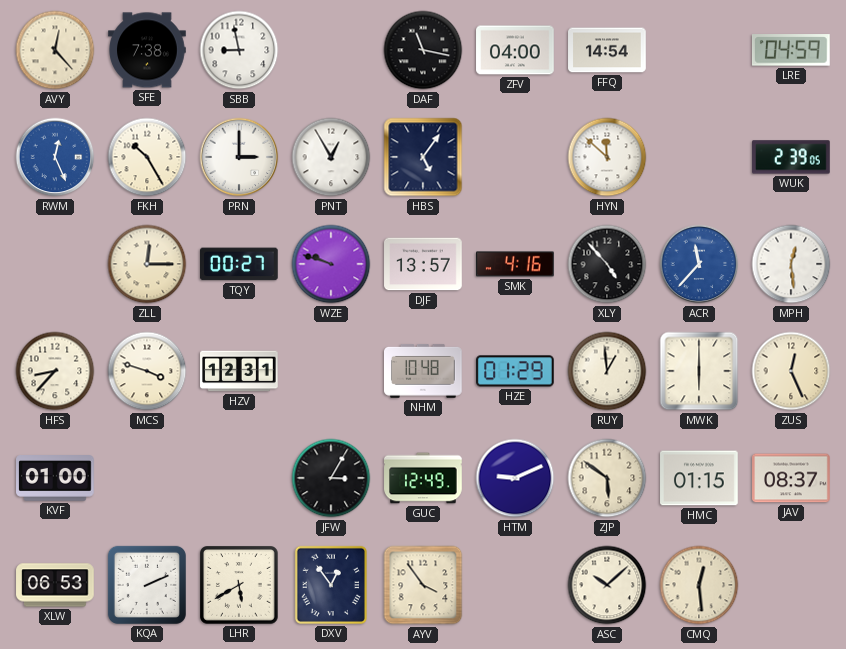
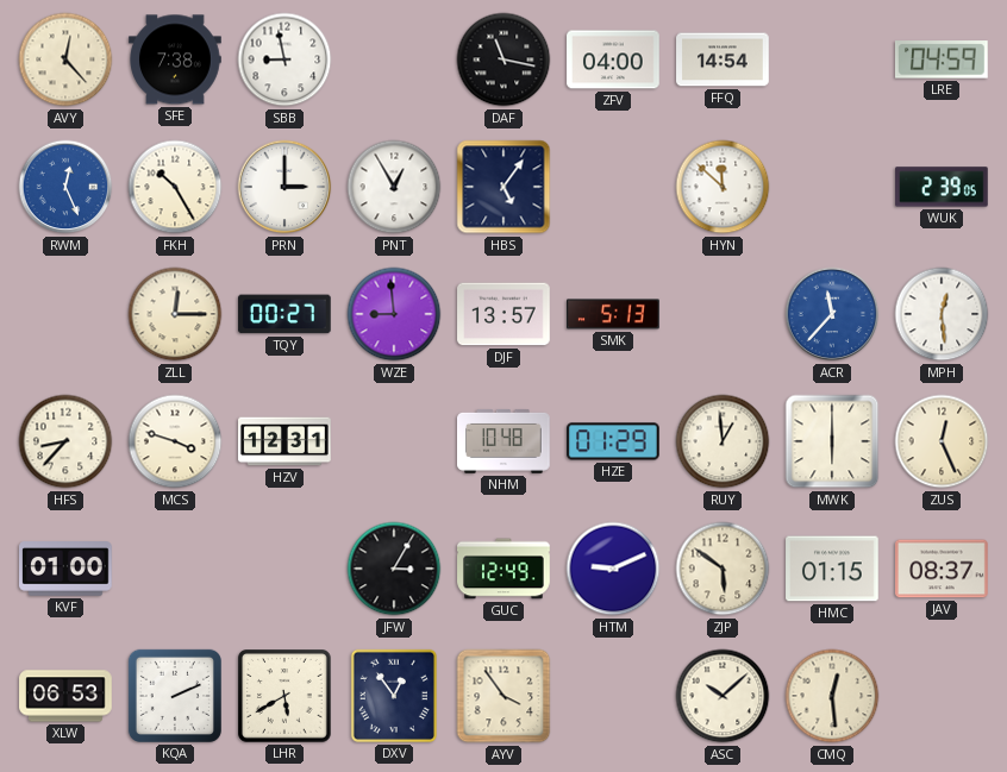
WZE: 9:48 -> 8:59 (394, 314)
SMK: 4:16 -> 5:13 (613, 314)
XLY: 4:53 -> none (607, 264)
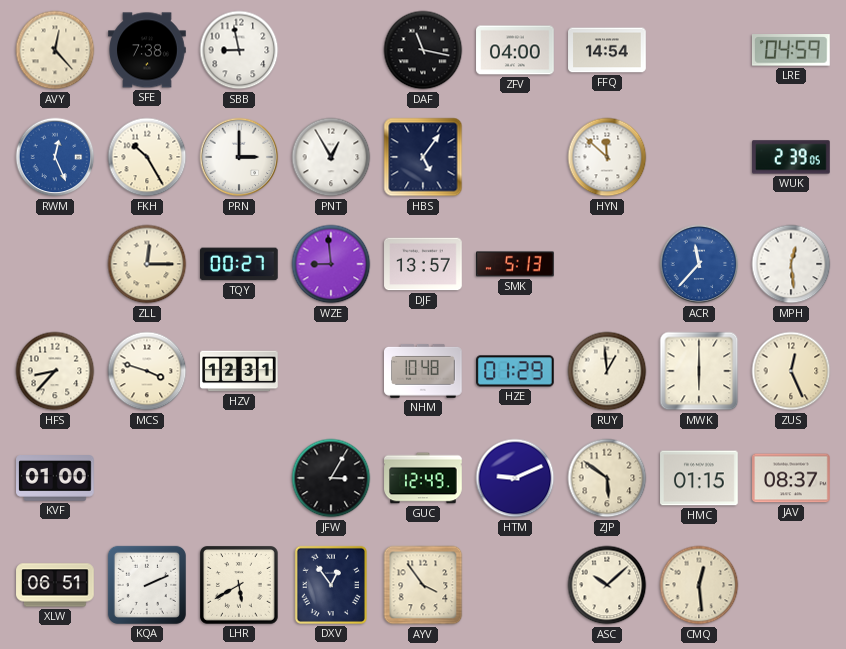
XLW: 06:53 -> 06:51 (55, 585)
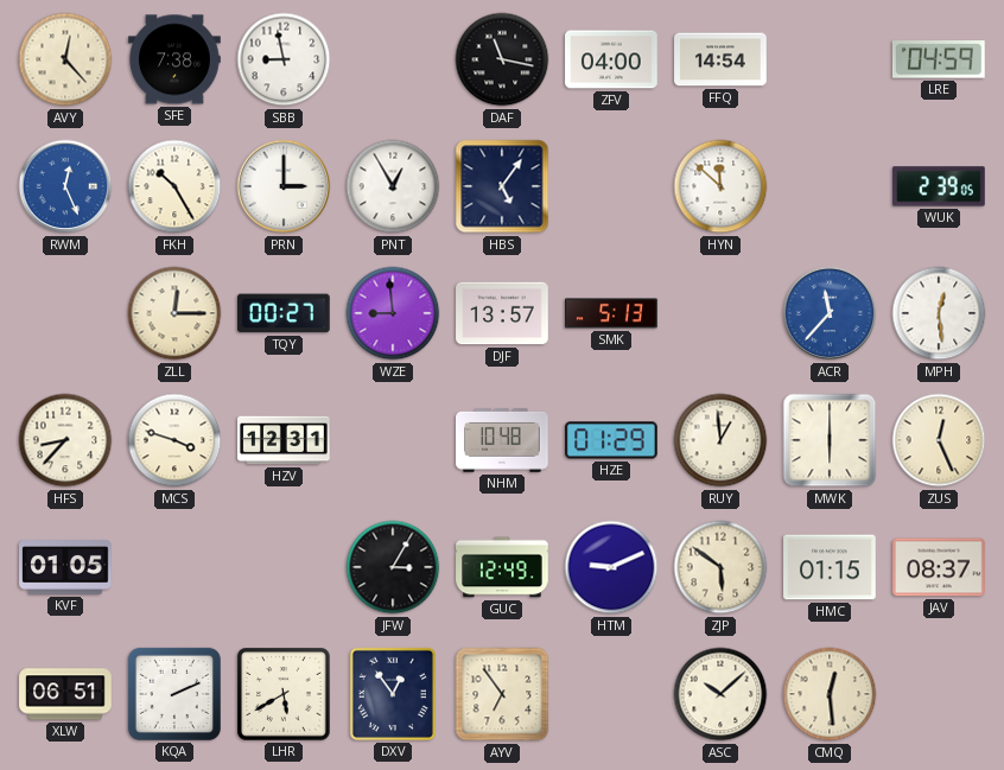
KVF: 01:00 -> 01:05 (66, 568)
AYV: 3:54 -> 6:54 (502, 694)
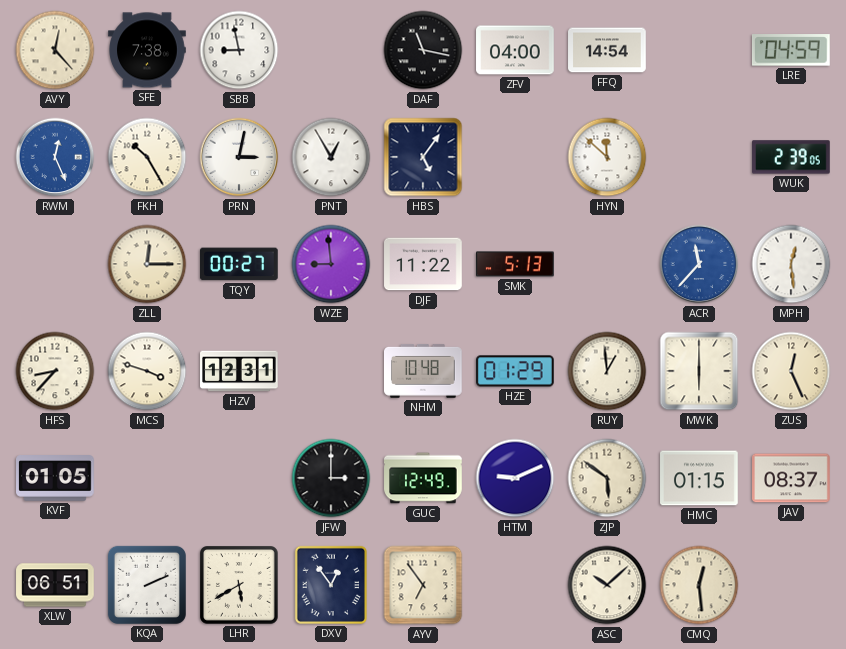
PRN: 3:00 -> 3:02 (239, 157)
DJF: 13:57 -> 11:22 (423, 264)
JFW: 3:05 -> 3:00 (331, 478)
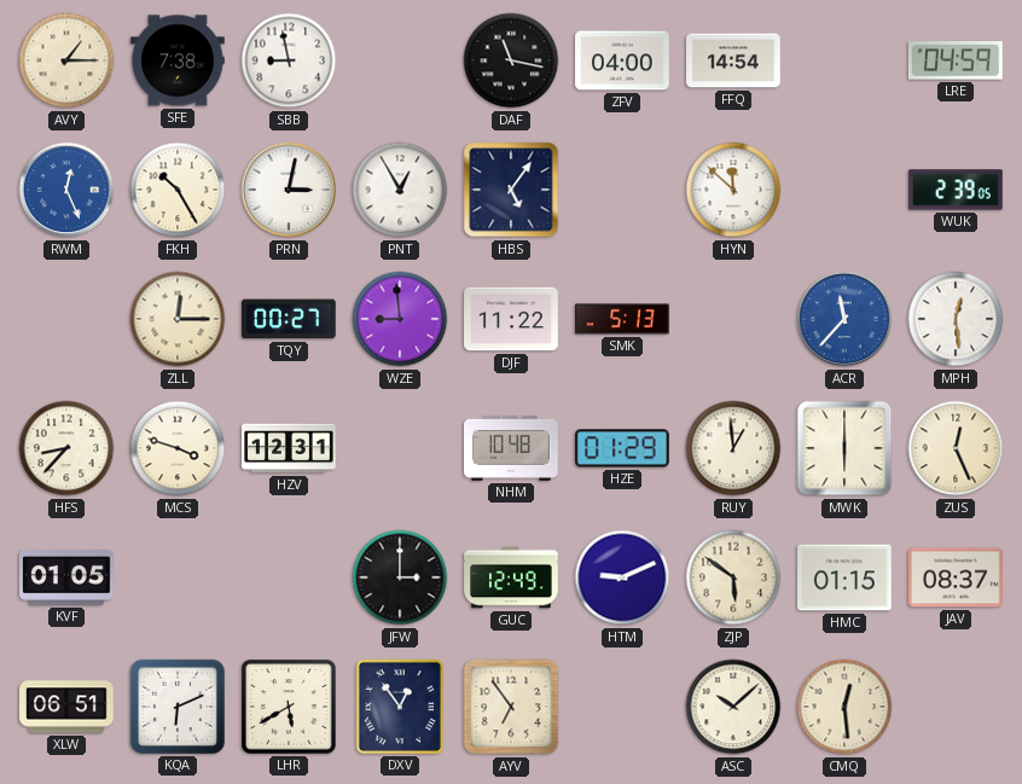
AVY: 12:23 -> 1:15 (66, 60)
KQA: 2:11 -> 6:11 (178, 707)
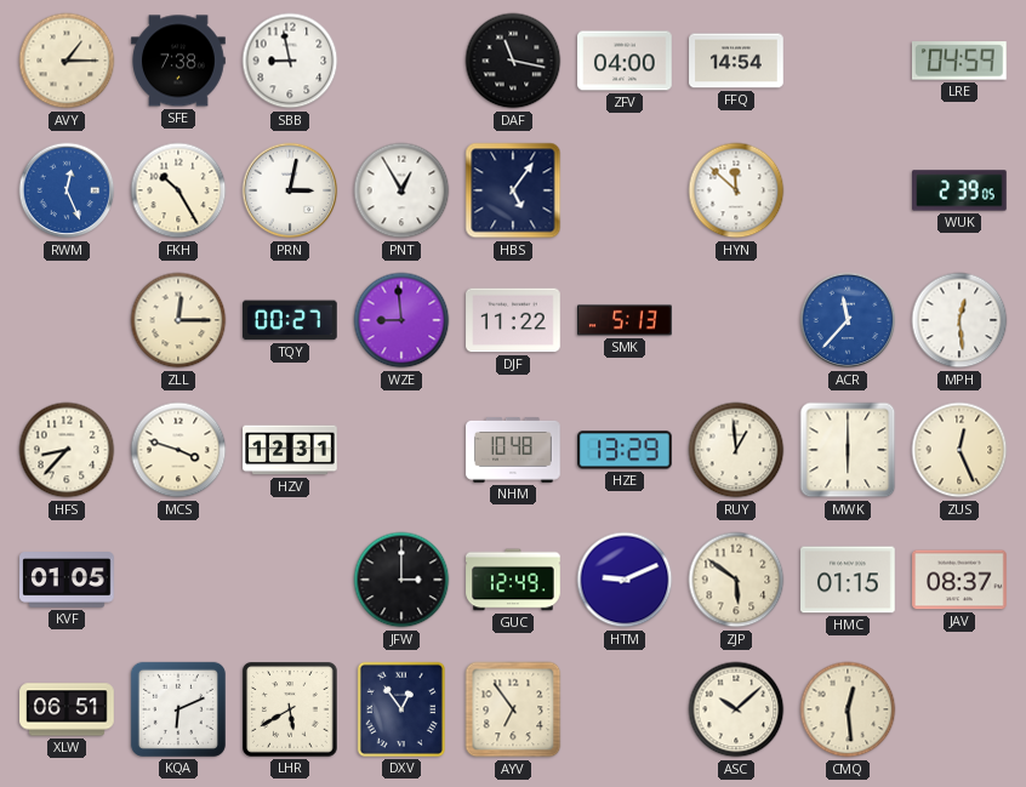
HZE: 01:29 -> 13:29 (625, 450)
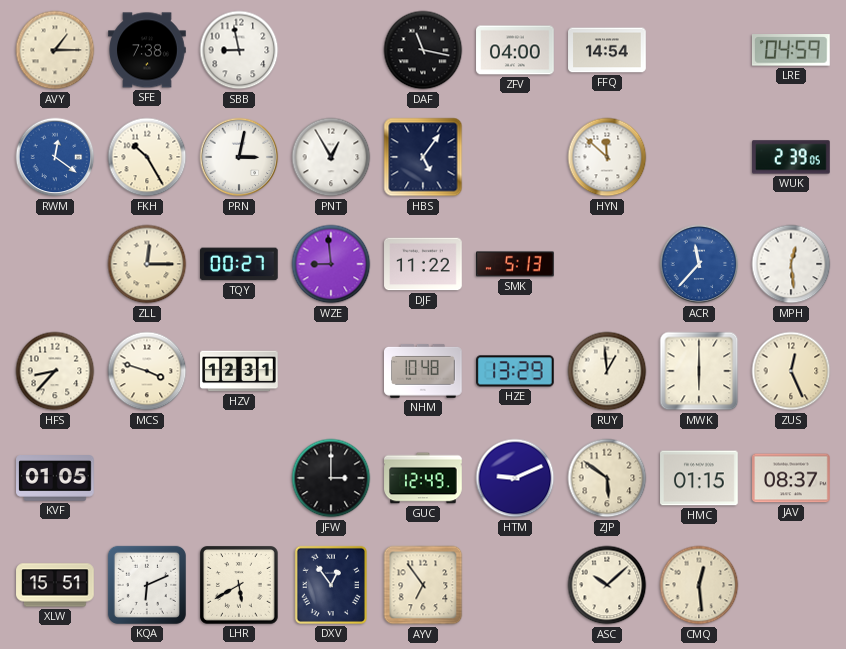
RWM: 12:26 -> 12:21 (55, 157)
XLW: 06:51 -> 15:51 (55, 585)
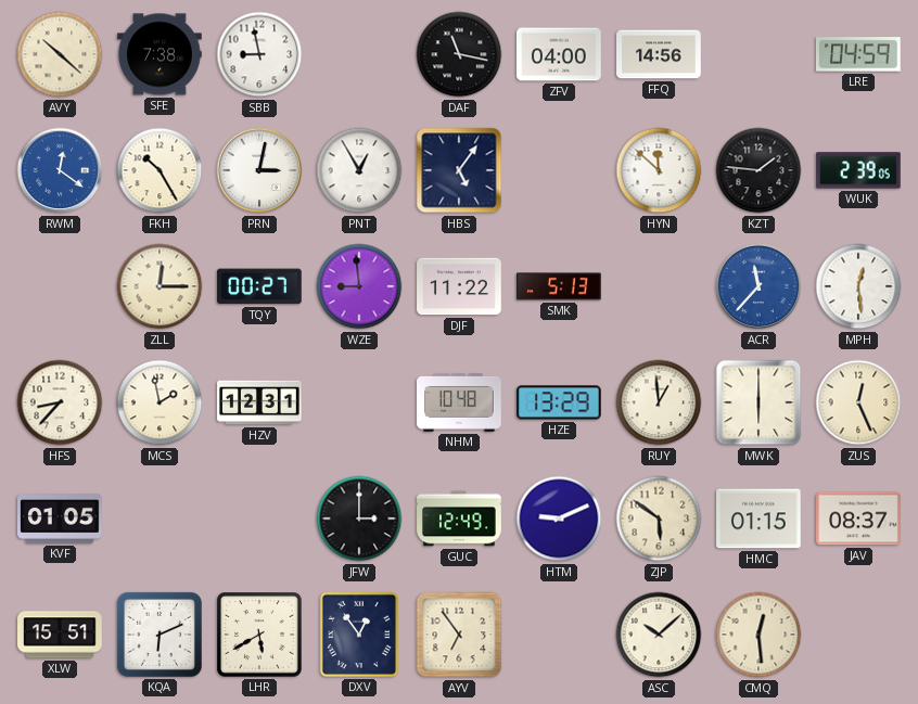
AVY: 1:15 -> 10:22 (60, 54)
FFQ: 14:54 -> 14:56 (659, 54)
KZT: none -> 1:46 (758, 170)
MCS: 3:48 -> 1:58 (160, 402)
